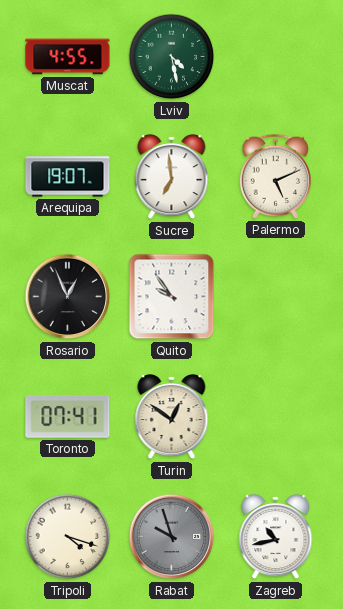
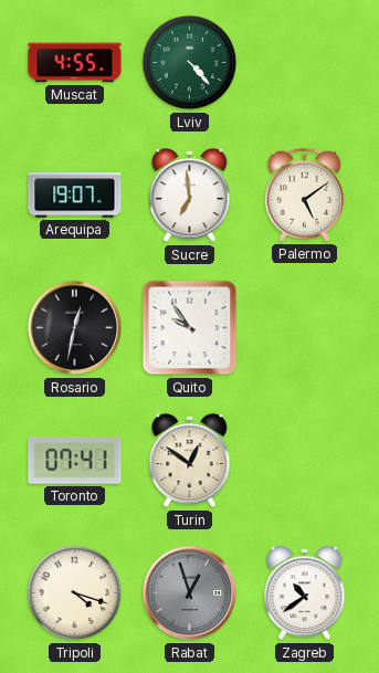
Lviv: 4:28 -> 4:23 (190, 63)
Palermo: 5:11 -> 5:09 (304, 194)
Rosario: 12:56 -> 12:32 (75, 328)
Rabat: 9:57 -> 12:57 (190, 593)
Zagreb: 10:43 -> 10:39 (305, 593)
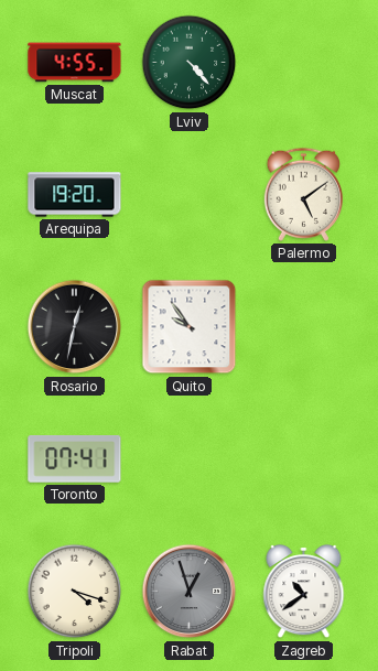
Arequipa: 19:07 -> 19:20 (75, 195)
Sucre: 6:59 -> none (190, 196)
Turin: 12:51 -> none (190, 461)
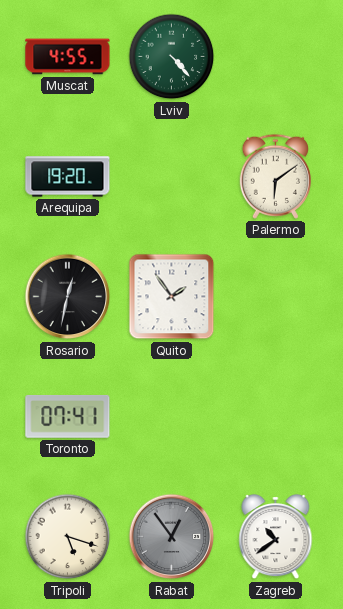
Palermo: 5:09 -> 6:09 (275, 176)
Quito: 9:54 -> 1:54 (172, 297)
Tripoli: 4:18 -> 5:18 (68, 537)
Rabat: 12:57 -> 12:54 (172, 537)
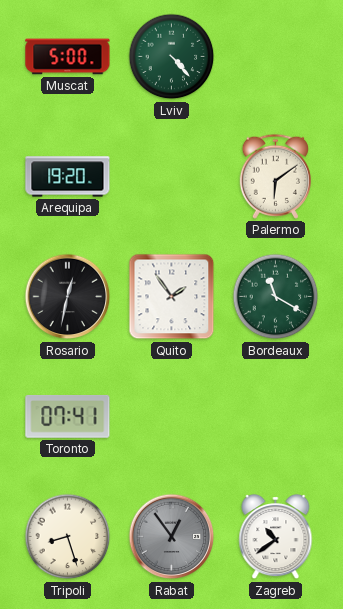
Muscat: 4:55 -> 5:00 (68, 57)
Bordeaux: none -> 11:20 (276, 297)
Tripoli: 5:18 -> 8:27 (68, 537)
